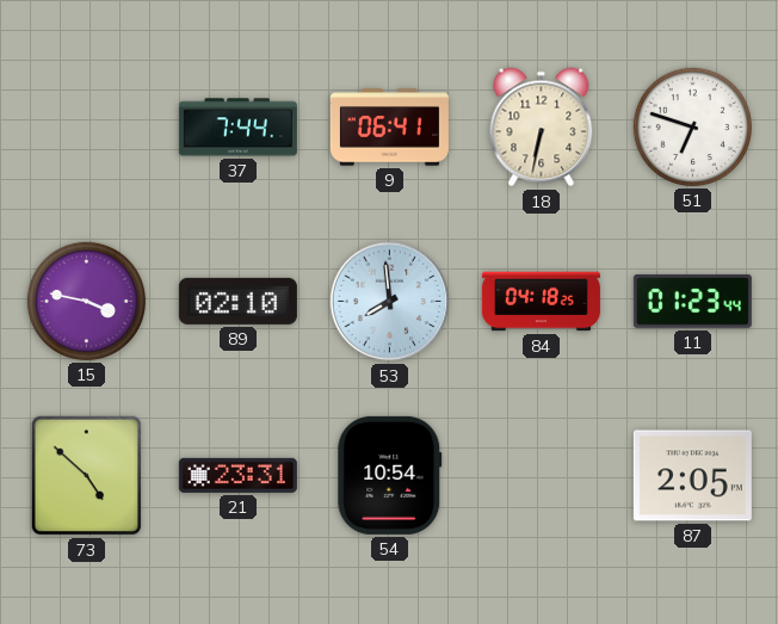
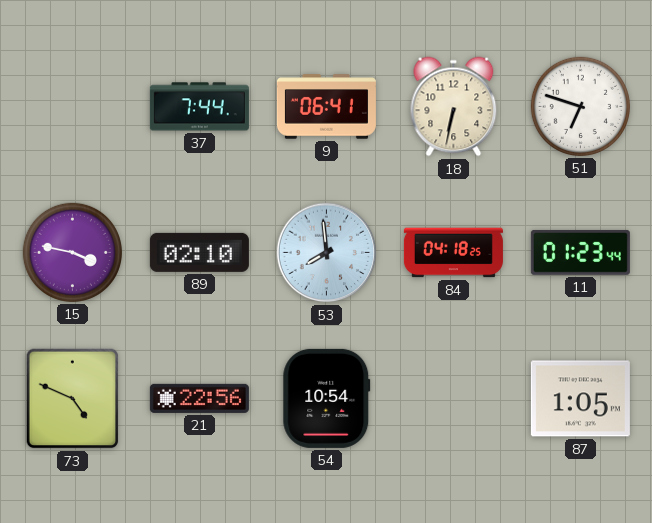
73: 4:52 -> 4:49 (73, 399)
21: 23:31 -> 22:56 (199, 398)
87: 2:05 -> 1:05 (580, 399)
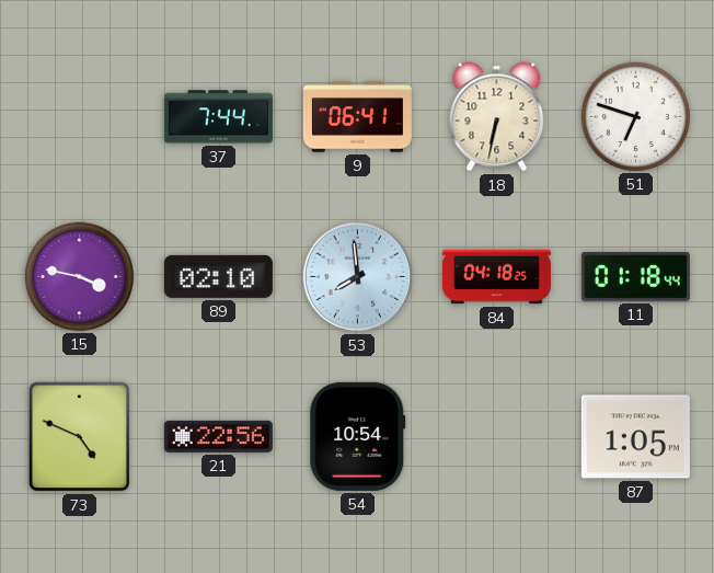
11: 01:23 -> 01:18 (635, 276)
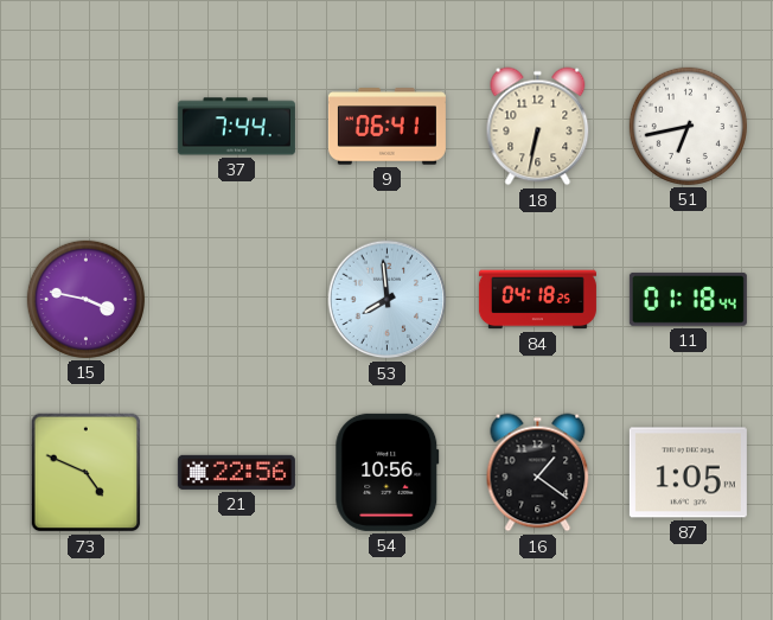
51: 6:48 -> 6:43 (688, 126)
89: 02:10 -> none (218, 276)
54: 10:54 -> 10:56 (388, 472)
16: none -> 1:21 (538, 473)
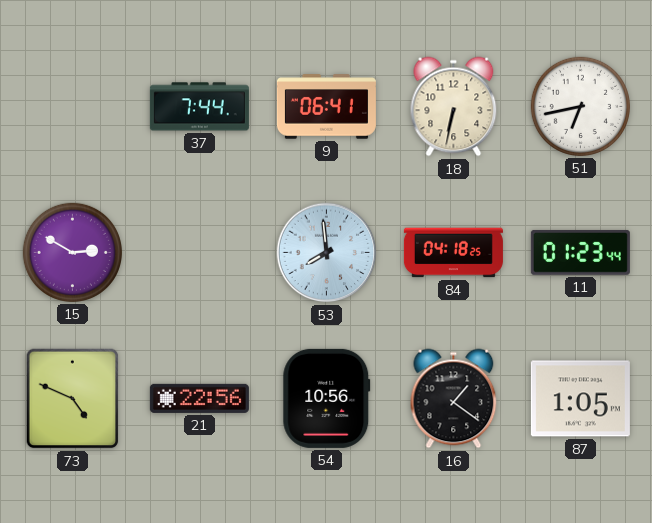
15: 3:47 -> 2:50 (72, 252)
11: 01:18 -> 01:23 (580, 252)
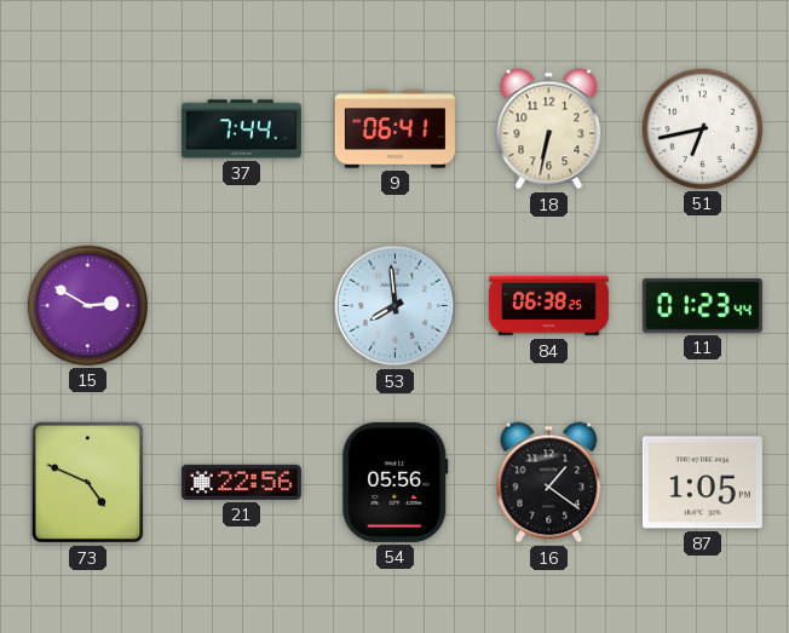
84: 04:18 -> 06:38 (548, 306)
54: 10:56 -> 05:56 (396, 482)
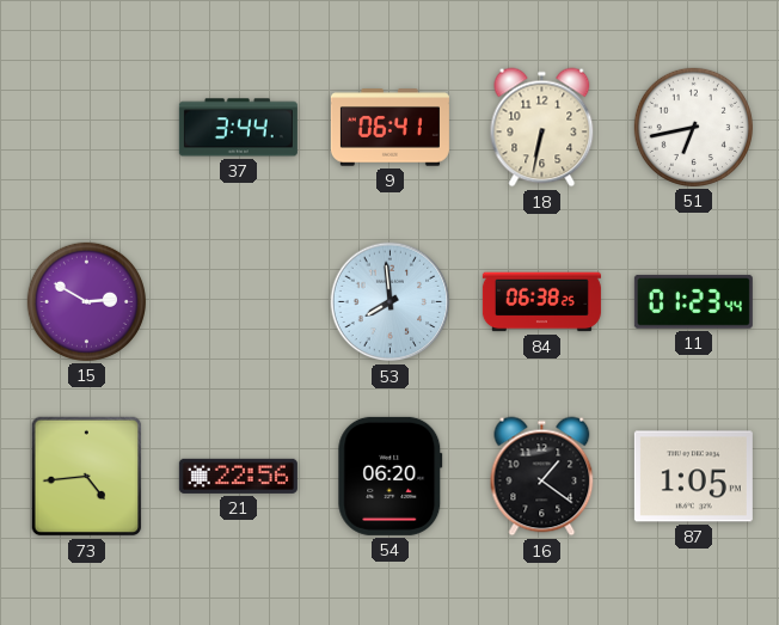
37: 7:44 -> 3:44 (238, 128)
73: 4:49 -> 4:44 (87, 477)
54: 05:56 -> 06:20 (391, 476)
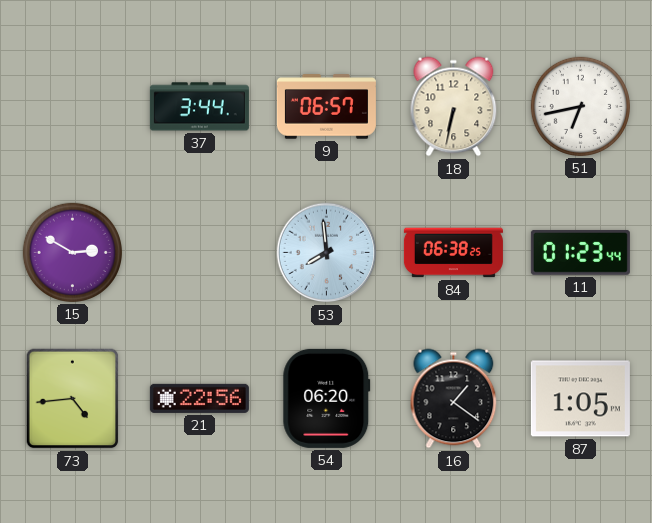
9: 06:41 -> 06:57 (326, 107)
